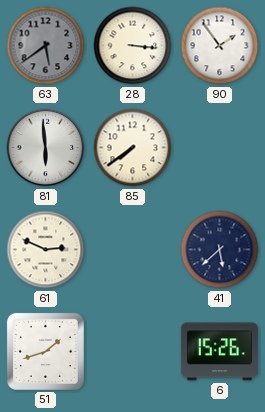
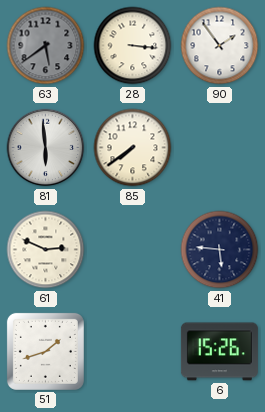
41: 5:38 -> 5:46 (220, 250)
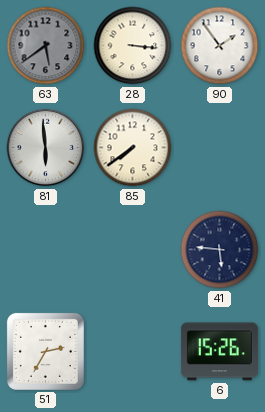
61: 2:49 -> none (46, 250)
51: 1:42 -> 2:35 (45, 351)
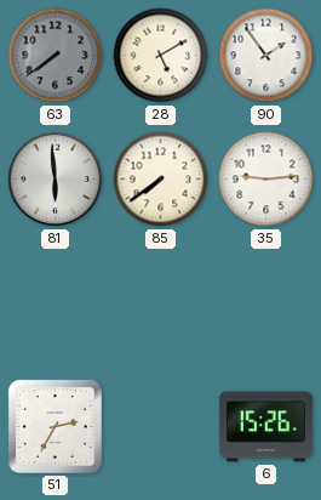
63: 5:39 -> 7:39 (56, 56)
28: 3:16 -> 5:10 (161, 56)
35: none -> 9:14 (266, 180)
41: 5:46 -> none (220, 250)
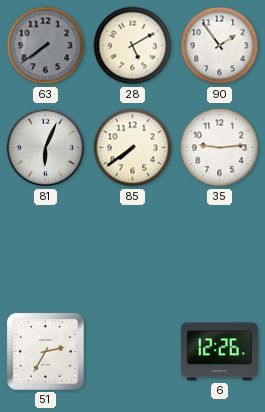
81: 5:59 -> 6:04 (46, 148)
6: 15:26 -> 12:26 (219, 352)
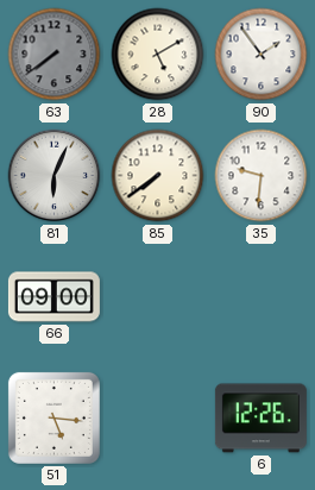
35: 9:14 -> 9:31 (262, 176)
66: none -> 09:00 (53, 297)
51: 2:35 -> 5:16 (53, 417)
